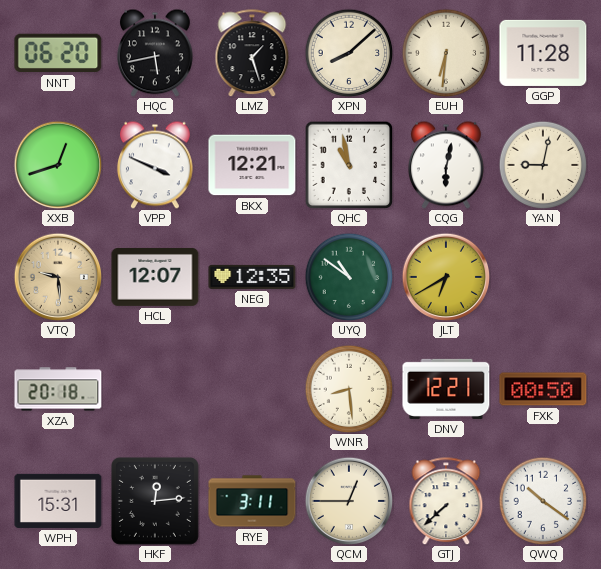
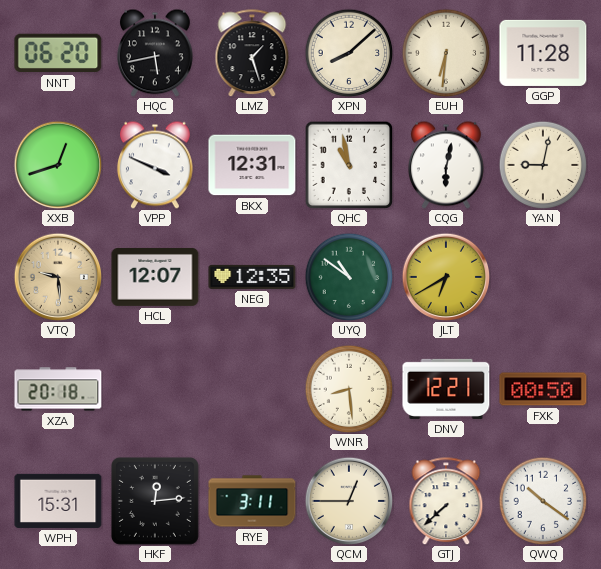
BKX: 12:21 -> 12:31 (252, 165)
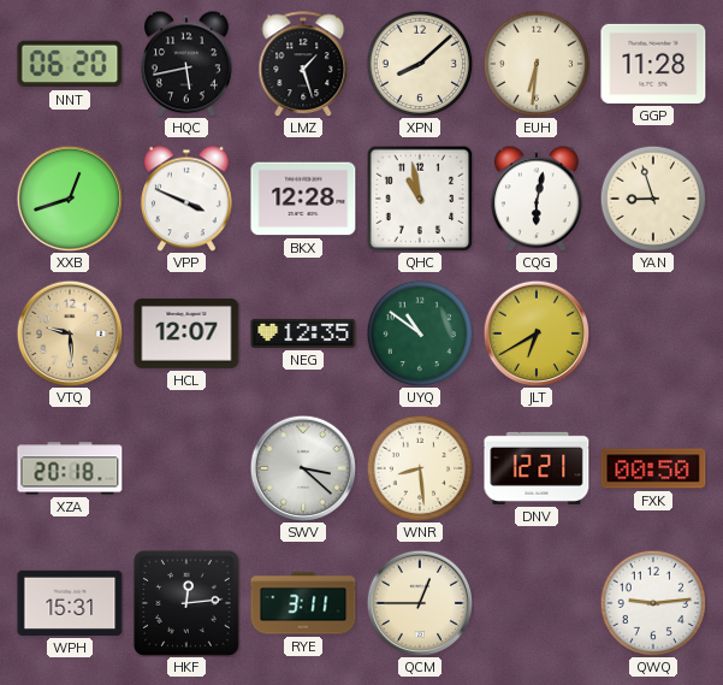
BKX: 12:31 -> 12:28 (303, 199)
YAN: 9:02 -> 8:57 (653, 199)
SWV: none -> 3:22 (303, 468)
GTJ: 7:38 -> none (446, 501)
QWQ: 10:21 -> 9:14 (653, 603)
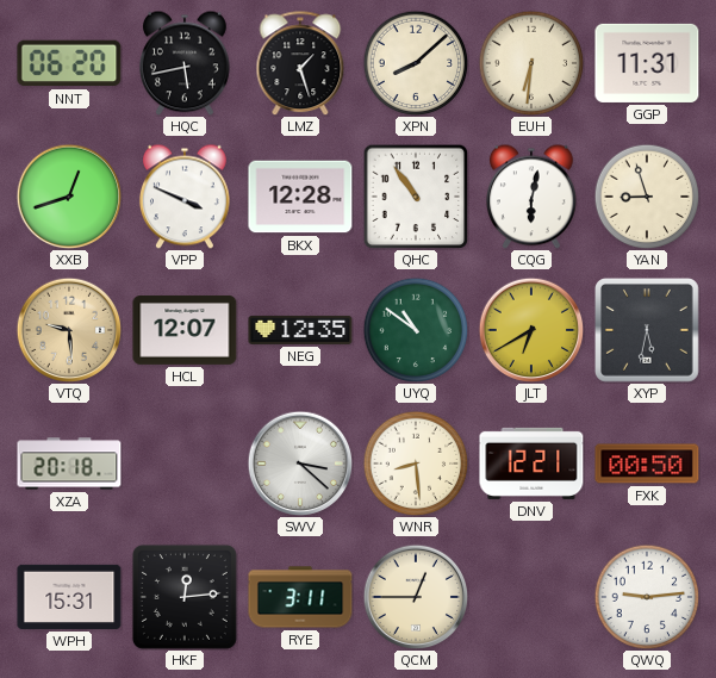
GGP: 11:28 -> 11:31 (647, 63)
QHC: 10:58 -> 10:54 (416, 197)
XYP: none -> 5:32 (648, 331)
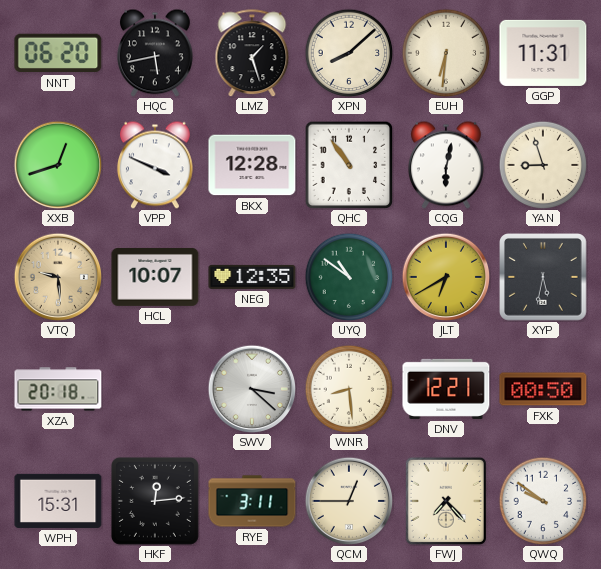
HCL: 12:07 -> 10:07 (155, 277)
FWJ: none -> 7:23 (446, 501)
QWQ: 9:14 -> 9:51 (543, 501)
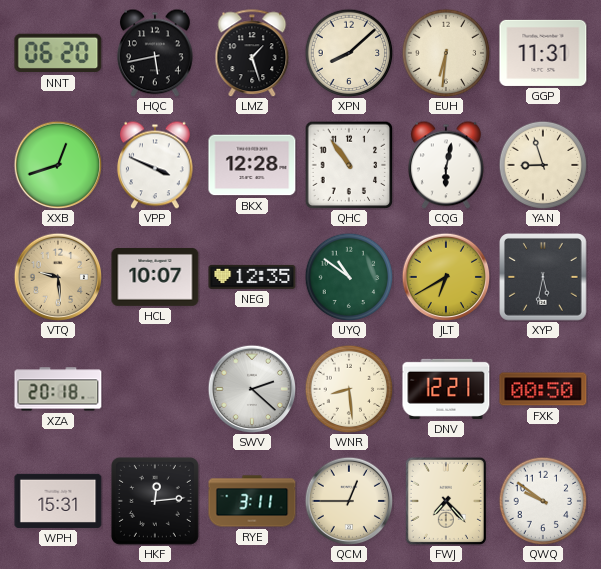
SWV: 3:22 -> 2:22 (252, 389)
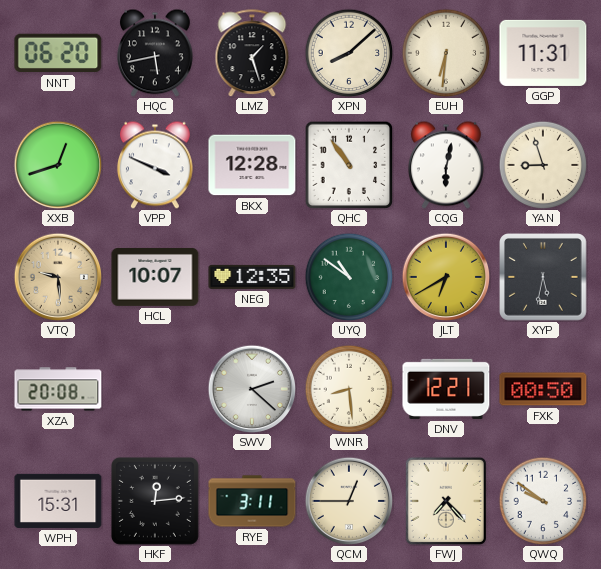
XZA: 20:18 -> 20:08 (58, 389)
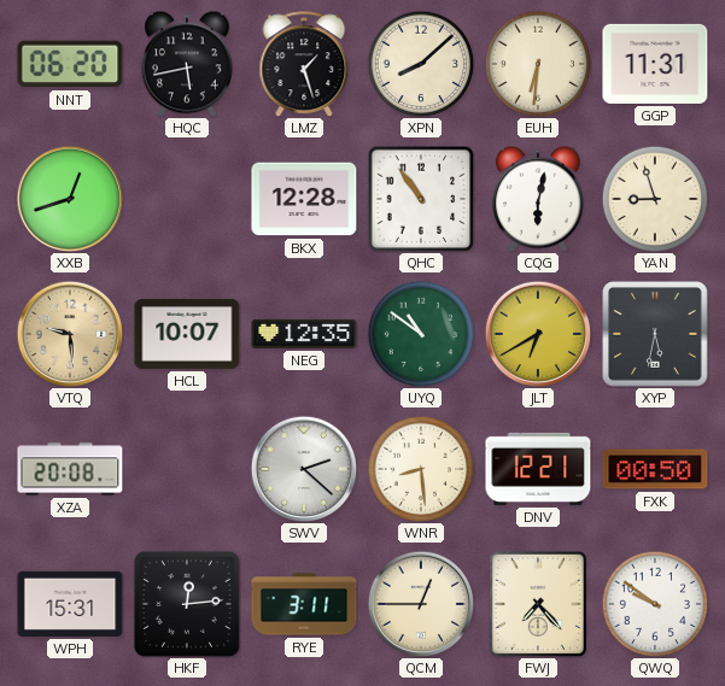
VPP: 3:49 -> none (155, 165)
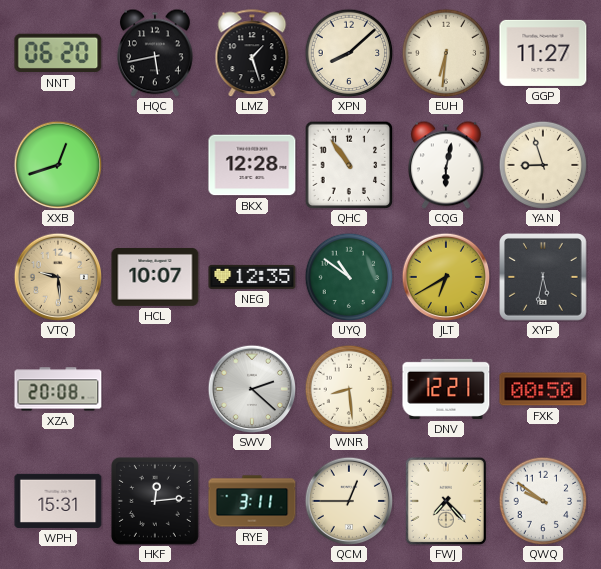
GGP: 11:31 -> 11:27 (543, 53)
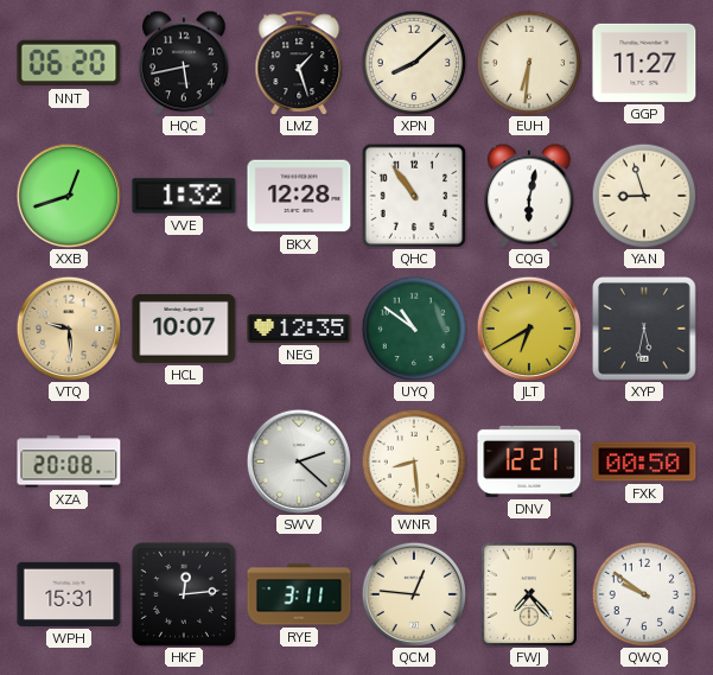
VVE: none -> 1:32 (184, 196)
QCM: 12:45 -> 12:46 (414, 594)
